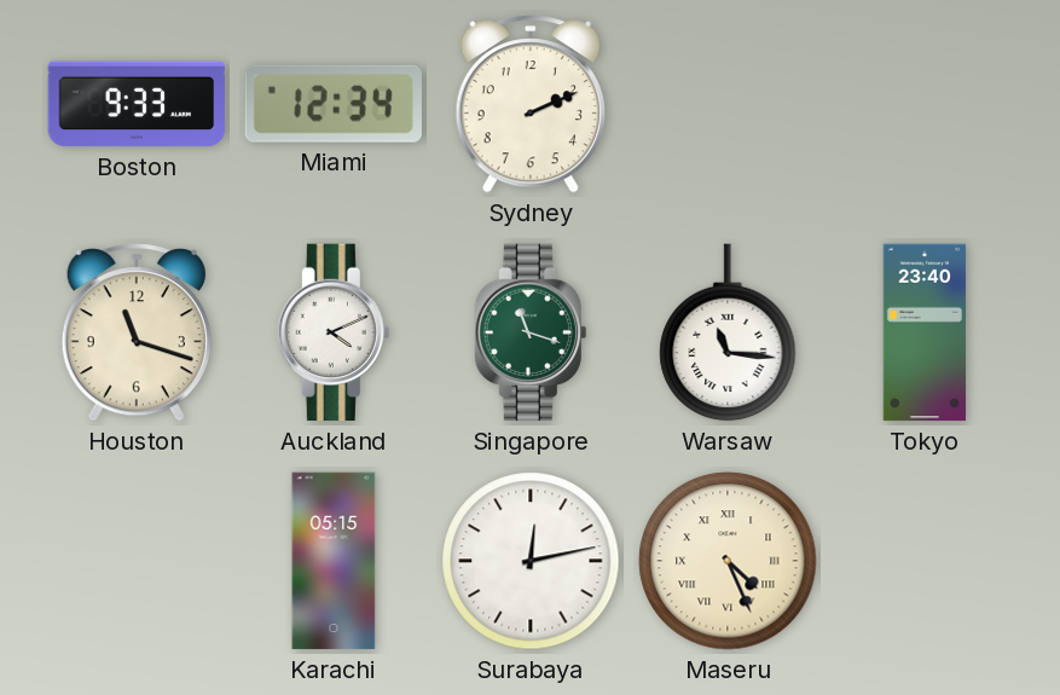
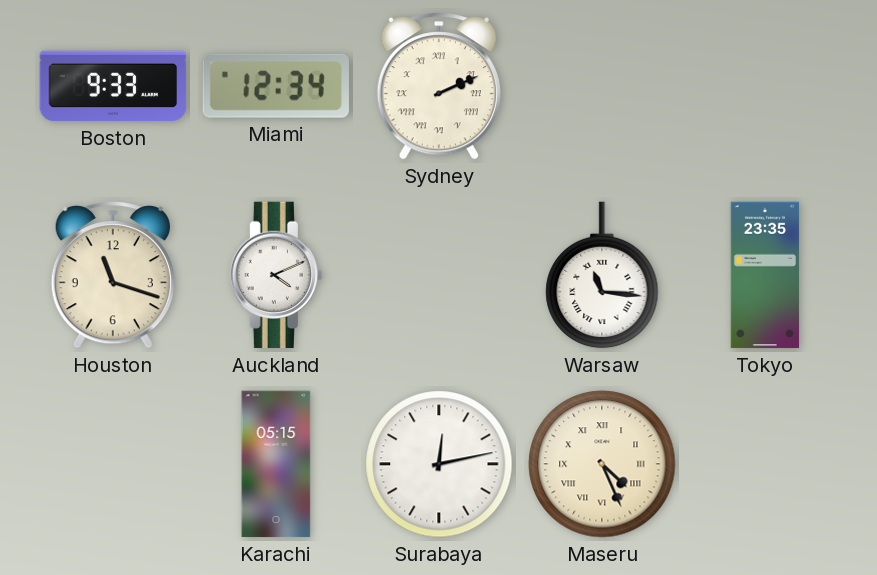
Sydney numerals: Arabic -> Roman (439, 86)
Singapore: 11:18 -> none (531, 332)
Tokyo: 23:40 -> 23:35 (765, 275)
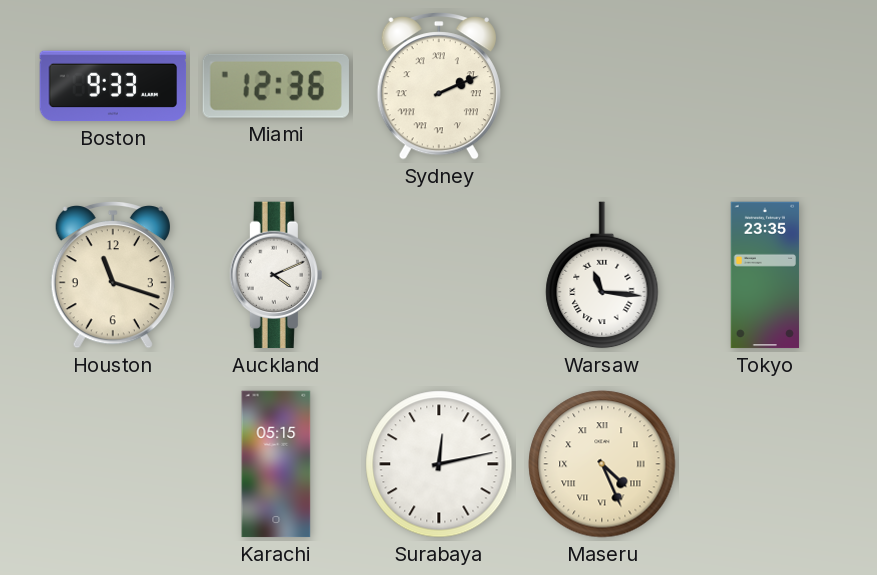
Miami: 12:34 -> 12:36 (276, 86)
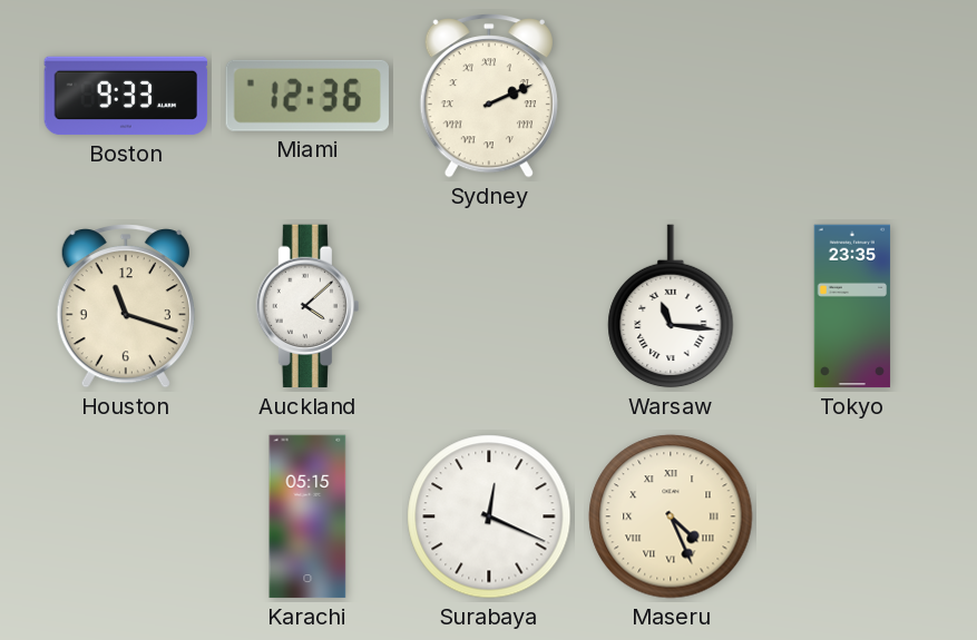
Auckland: 4:11 -> 4:08 (307, 306)
Surabaya: 12:13 -> 12:19 (489, 516)
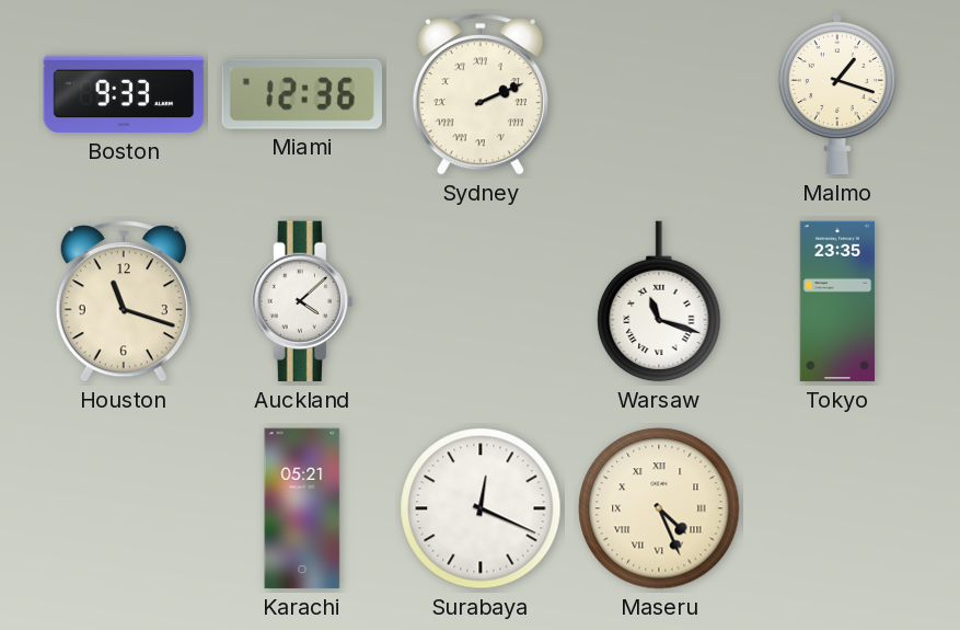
Malmo: none -> 1:18 (837, 94)
Warsaw: 11:16 -> 11:18 (659, 301)
Karachi: 05:15 -> 05:21 (302, 508)
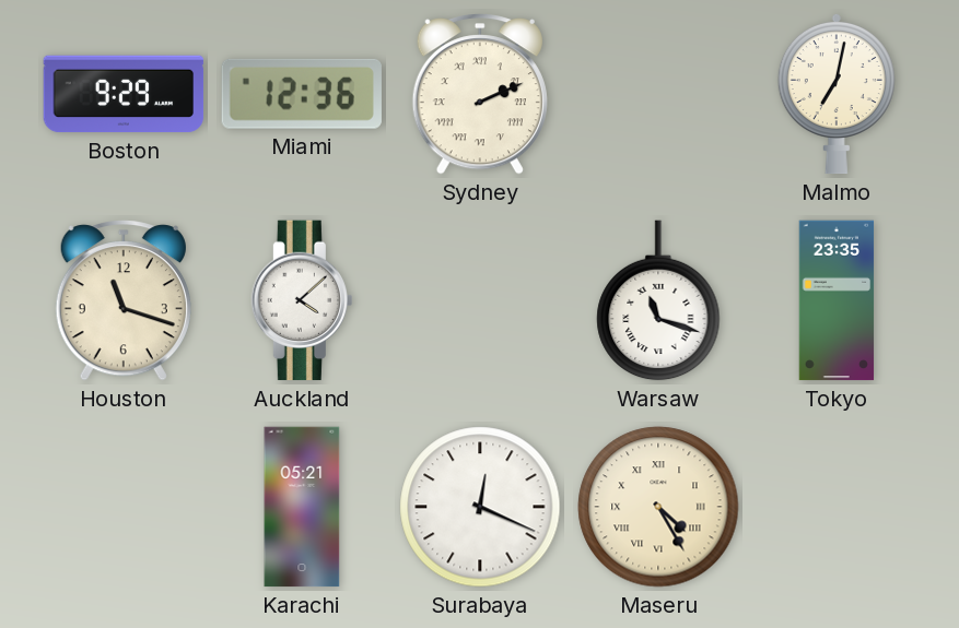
Boston: 9:33 -> 9:29 (124, 94)
Malmo: 1:18 -> 7:02 (837, 94)
Maseru: 4:26 -> 4:25 (658, 507)
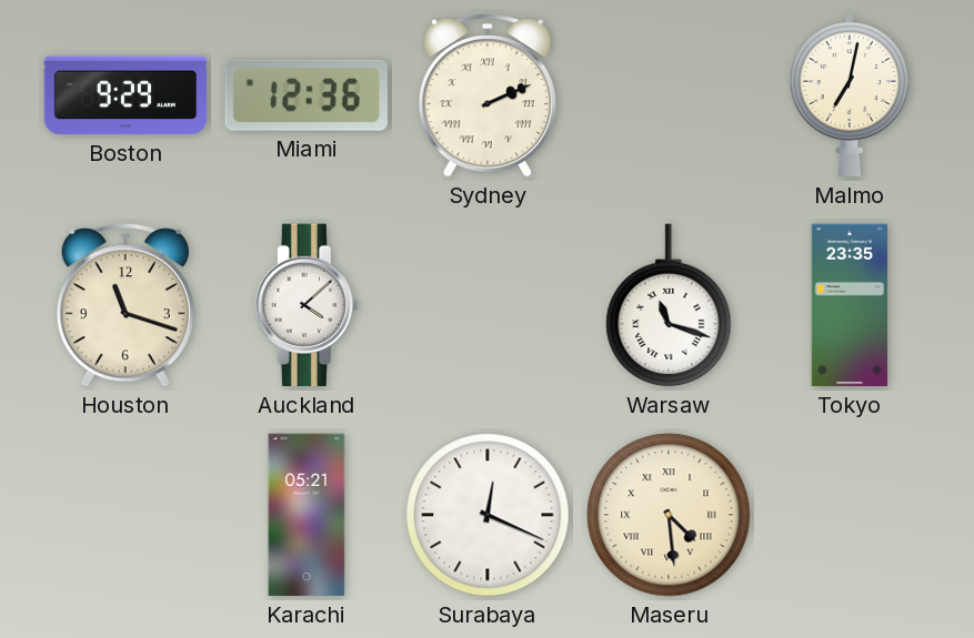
Maseru: 4:25 -> 4:29 (669, 515)
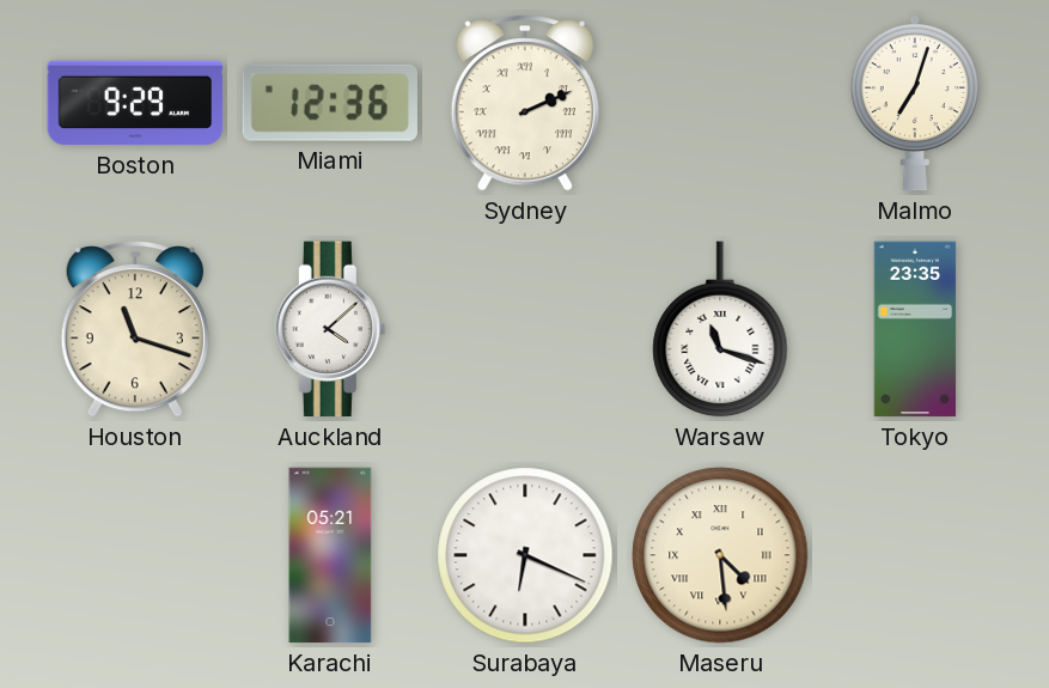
Malmo: 7:02 -> 7:03 (915, 103)
Surabaya: 12:19 -> 6:19 (525, 555)
